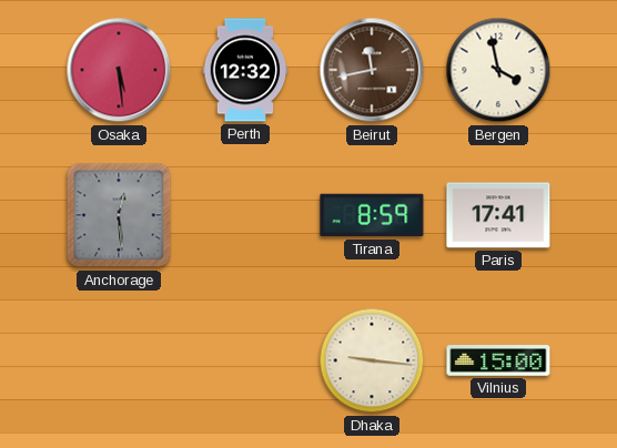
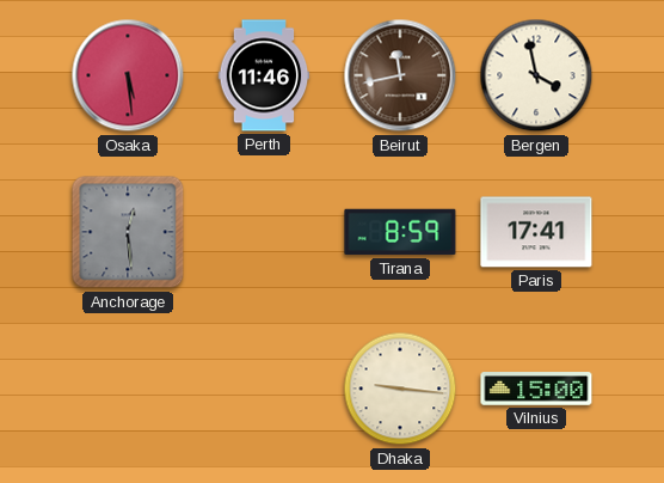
Perth: 12:32 -> 11:46 (264, 75)
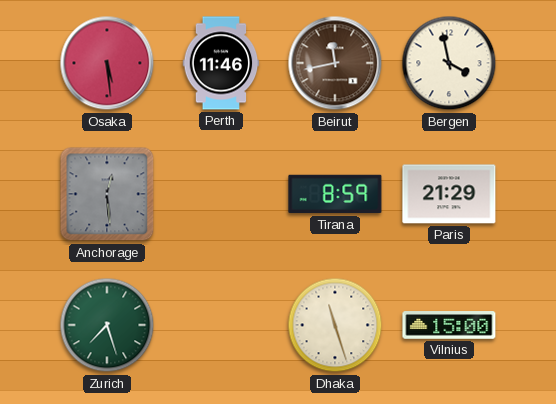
Paris: 17:41 -> 21:29 (449, 194)
Zurich: none -> 7:27 (107, 325)
Dhaka: 9:16 -> 11:27 (335, 325)
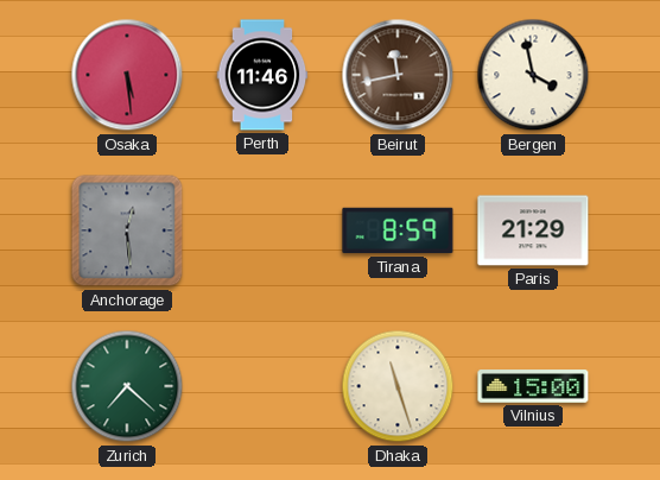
Zurich: 7:27 -> 7:22 (127, 386)
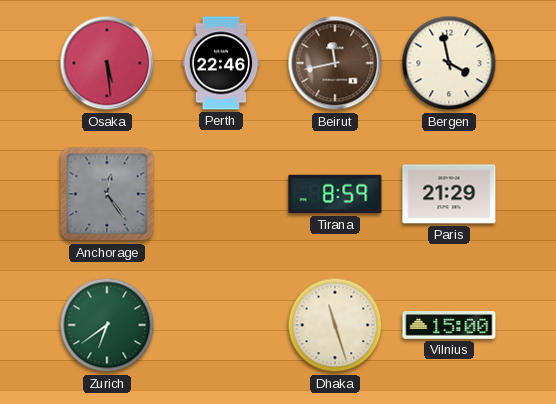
Perth: 11:46 -> 22:46 (221, 63)
Anchorage: 12:29 -> 12:24 (107, 194)
Zurich: 7:22 -> 6:39 (107, 325)
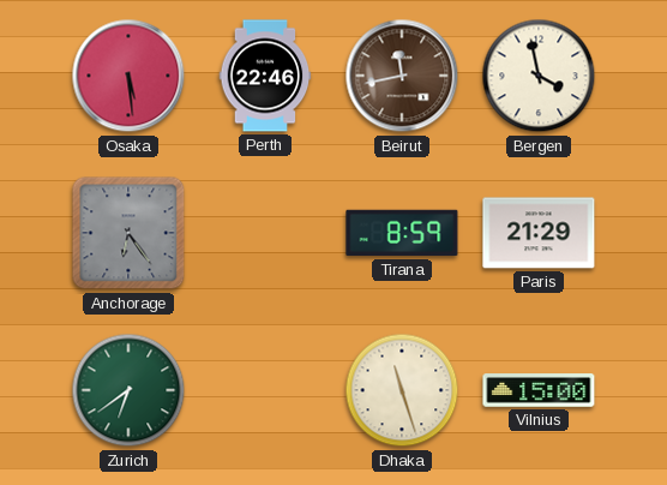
Anchorage: 12:24 -> 6:24 (128, 233)
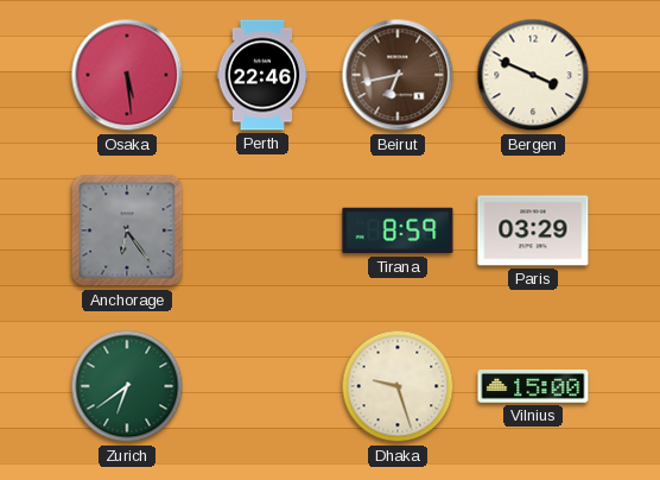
Beirut: 11:43 -> 6:43 (398, 75)
Bergen: 3:58 -> 3:49 (533, 75)
Paris: 21:29 -> 03:29 (533, 230)
Dhaka: 11:27 -> 9:27 (398, 386)
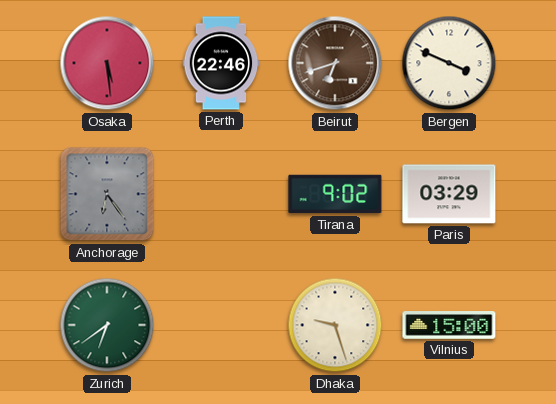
Beirut: 6:43 -> 6:42 (335, 63)
Tirana: 8:59 -> 9:02 (335, 194)
